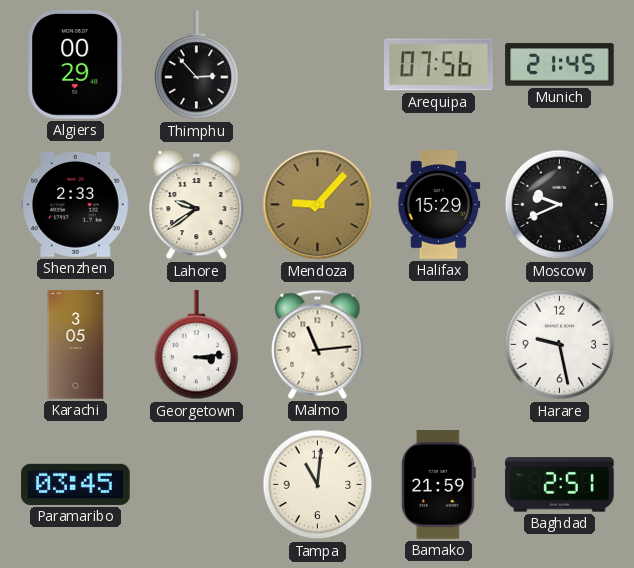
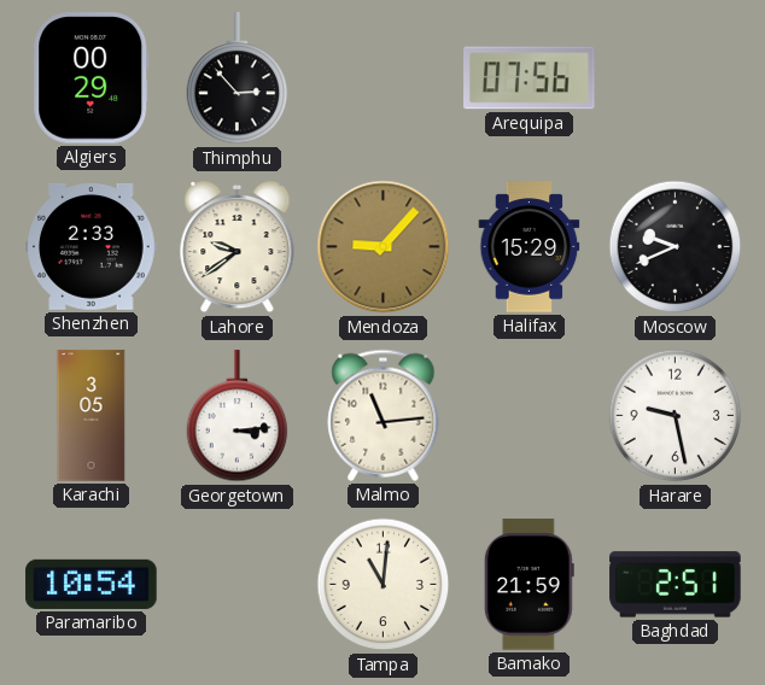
Munich: 21:45 -> none (560, 65)
Paramaribo: 03:45 -> 10:54 (92, 584)
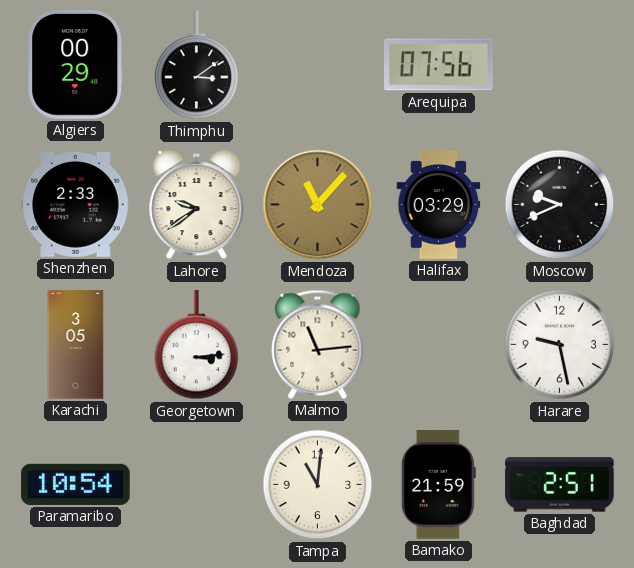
Thimphu: 2:53 -> 3:09 (197, 65)
Mendoza: 9:07 -> 11:07 (318, 205)
Halifax: 15:29 -> 03:29 (439, 205)
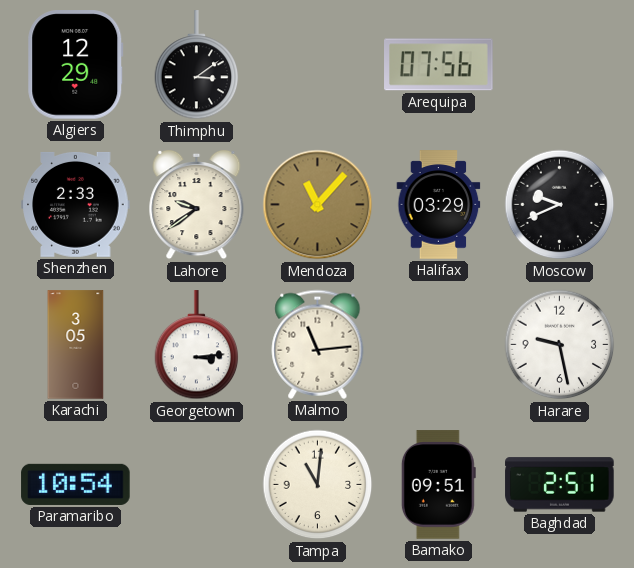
Algiers: 00:29 -> 12:29 (76, 65)
Bamako: 21:59 -> 09:51 (438, 485)
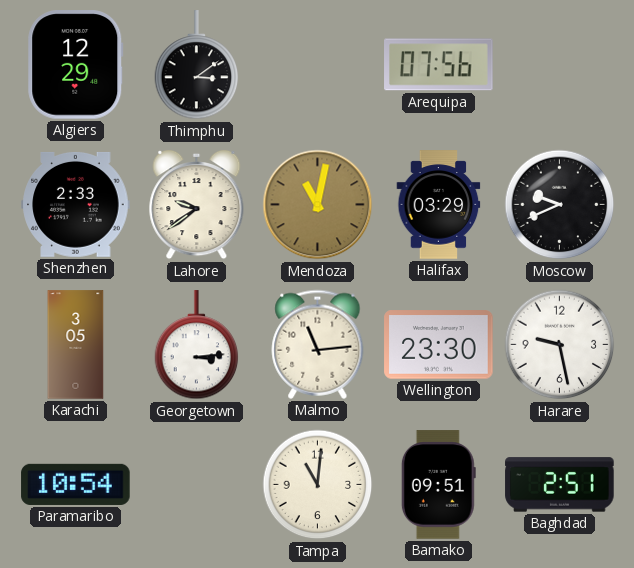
Mendoza: 11:07 -> 11:02 (318, 205)
Wellington: none -> 23:30 (439, 345)
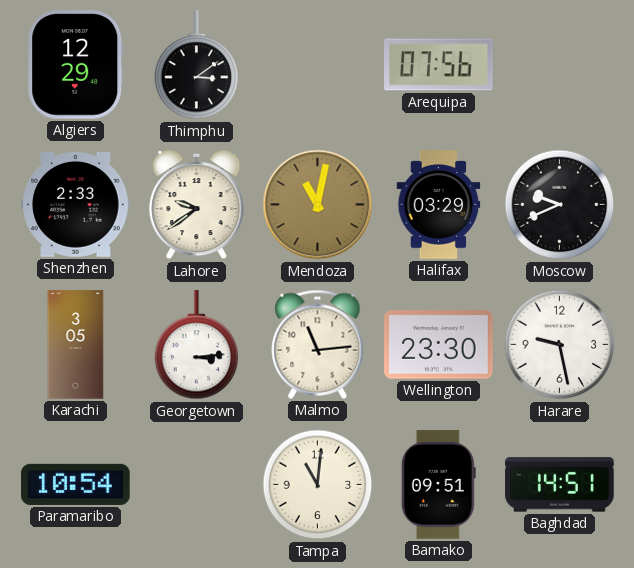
Baghdad: 2:51 -> 14:51 (560, 485)
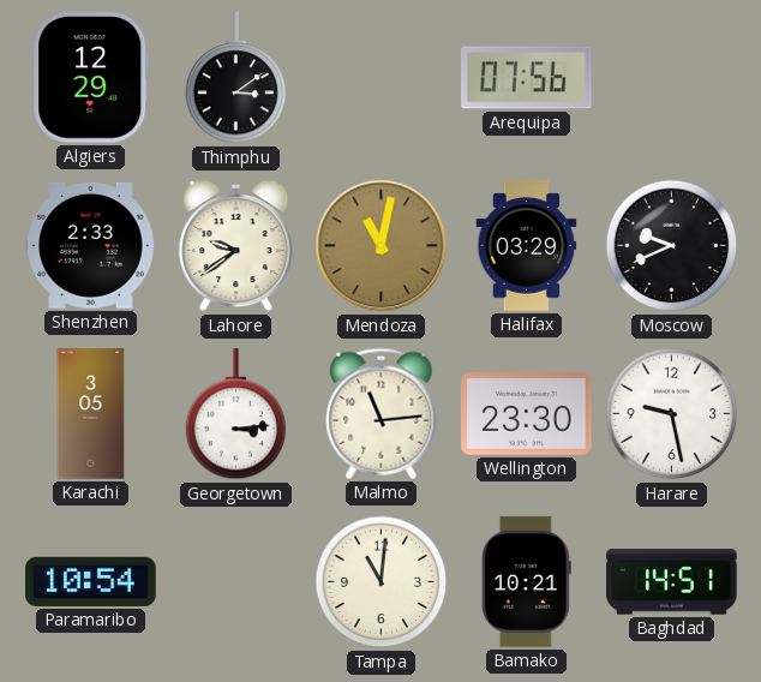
Bamako: 09:51 -> 10:21 (526, 582)
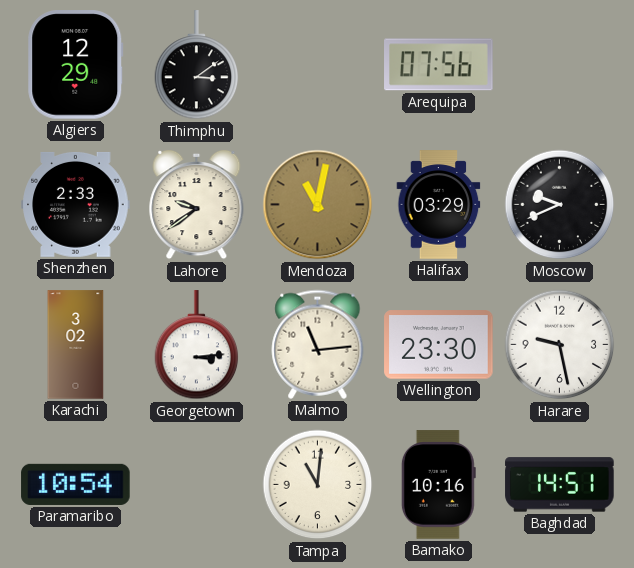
Karachi: 3:05 -> 3:02 (76, 345)
Bamako: 10:21 -> 10:16 (438, 485)
